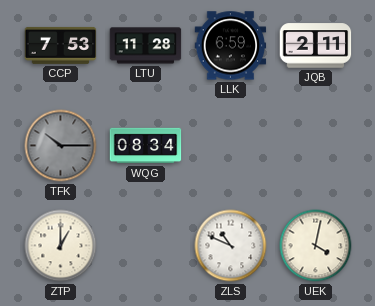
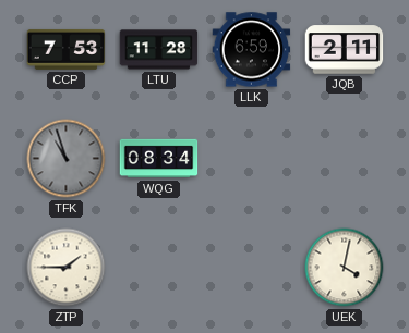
TFK: 10:15 -> 10:57 (67, 159)
ZTP: 1:00 -> 1:45 (67, 268)
ZLS: 10:49 -> none (231, 246)
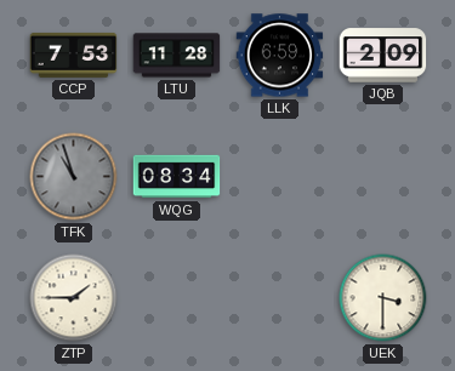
JQB: 2:11 -> 2:09 (383, 56)
UEK: 4:02 -> 3:30 (383, 298)
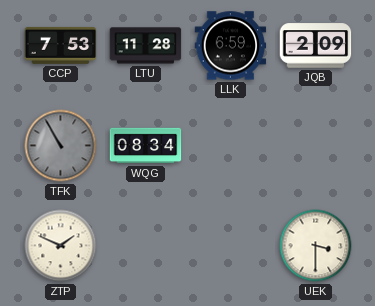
TFK: 10:57 -> 10:55 (61, 146)
ZTP: 1:45 -> 1:49 (61, 246)
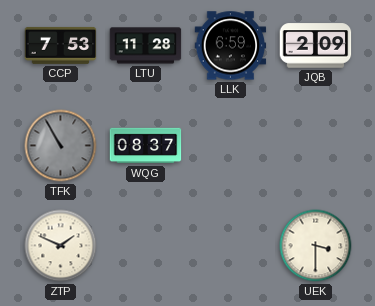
WQG: 08:34 -> 08:37 (146, 146)
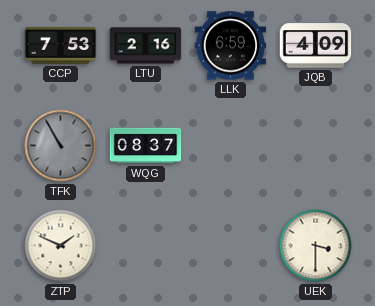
LTU: 11:28 -> 2:16 (146, 46)
JQB: 2:09 -> 4:09 (316, 46)
